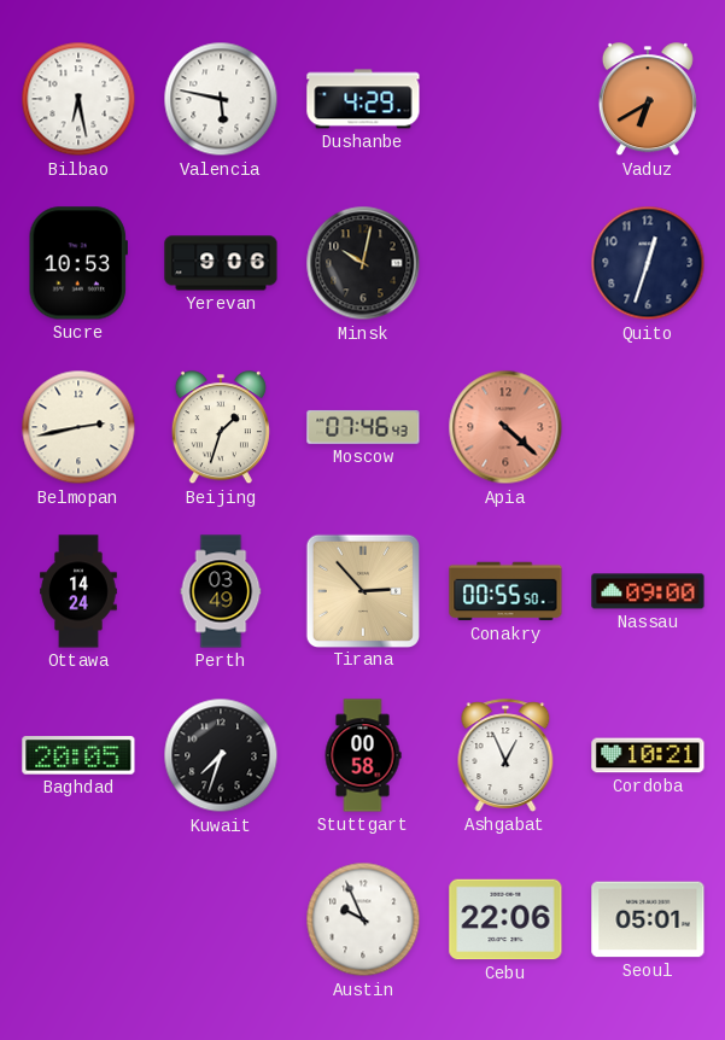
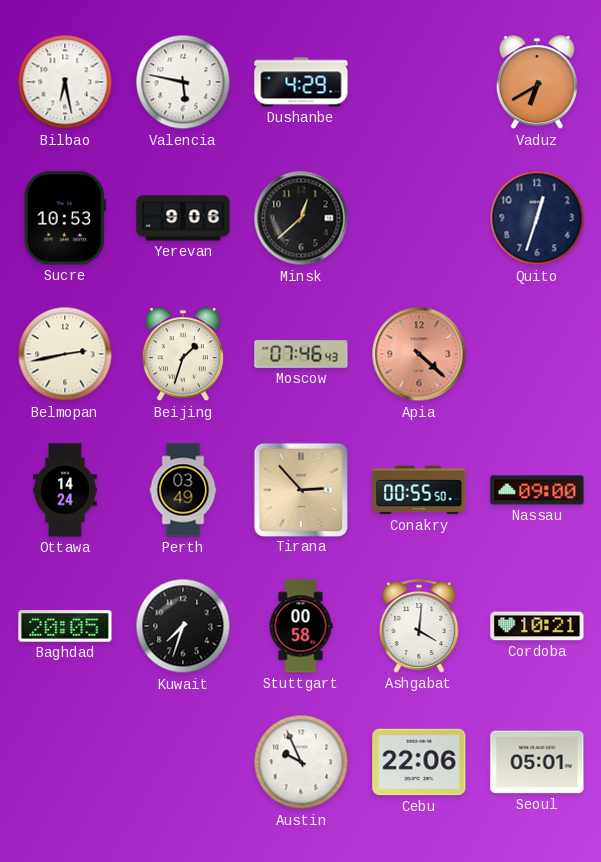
Minsk: 10:02 -> 12:38 (301, 218)
Ashgabat: 12:56 -> 4:01 (419, 626)
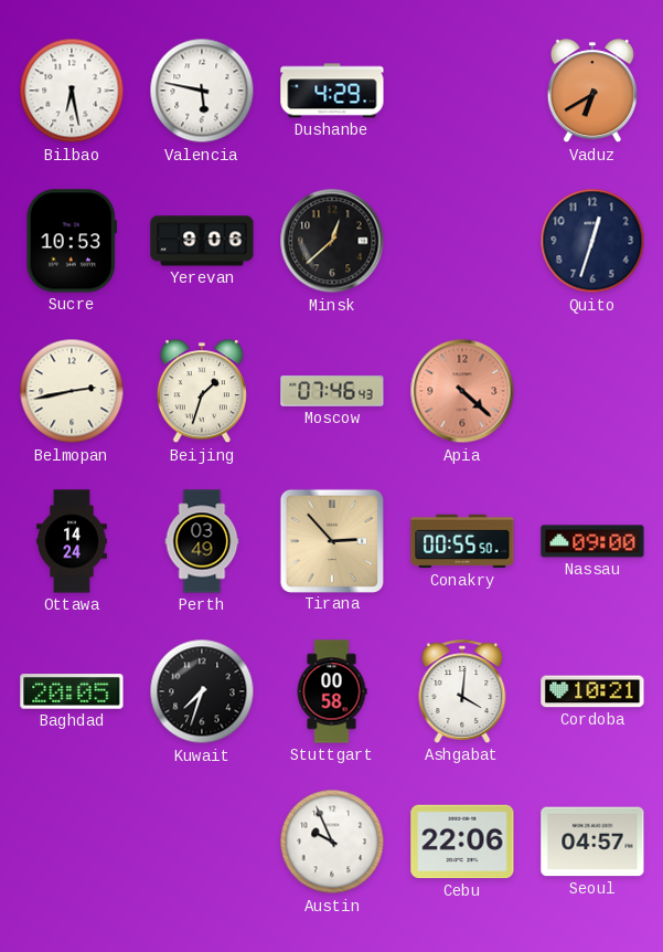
Seoul: 05:01 -> 04:57 (592, 842)
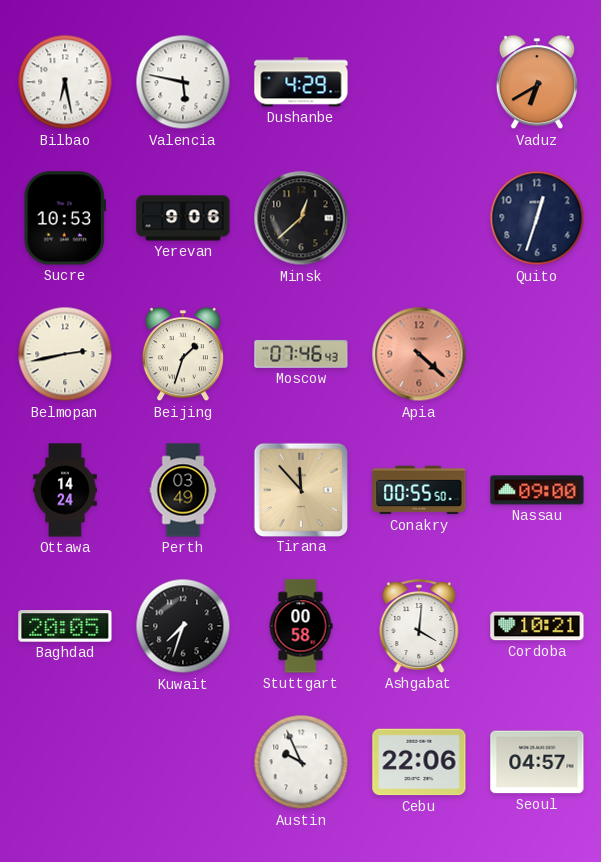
Tirana: 2:53 -> 11:53 (300, 489)
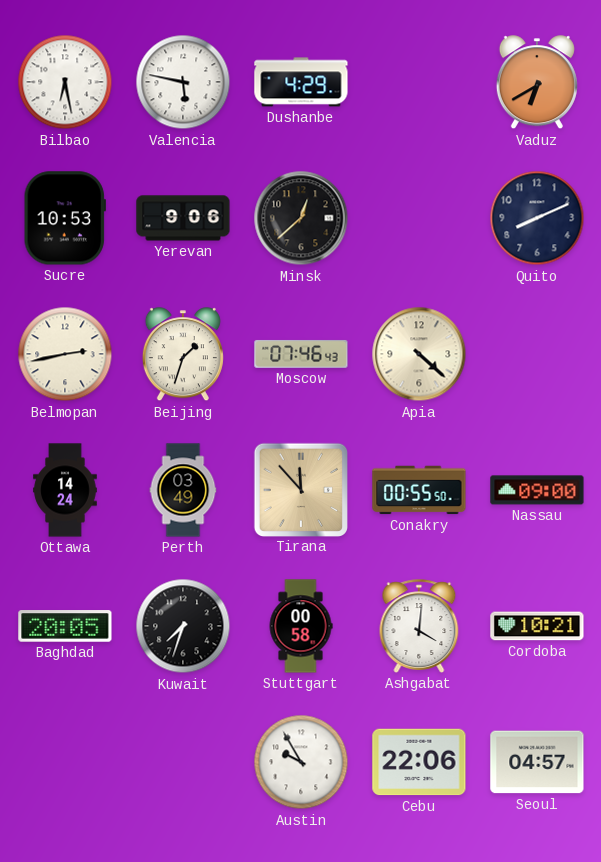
Quito: 12:33 -> 8:11 (537, 218)
Apia dial: salmon -> cream (419, 354)
Austin: 9:56 -> 9:55 (301, 762)
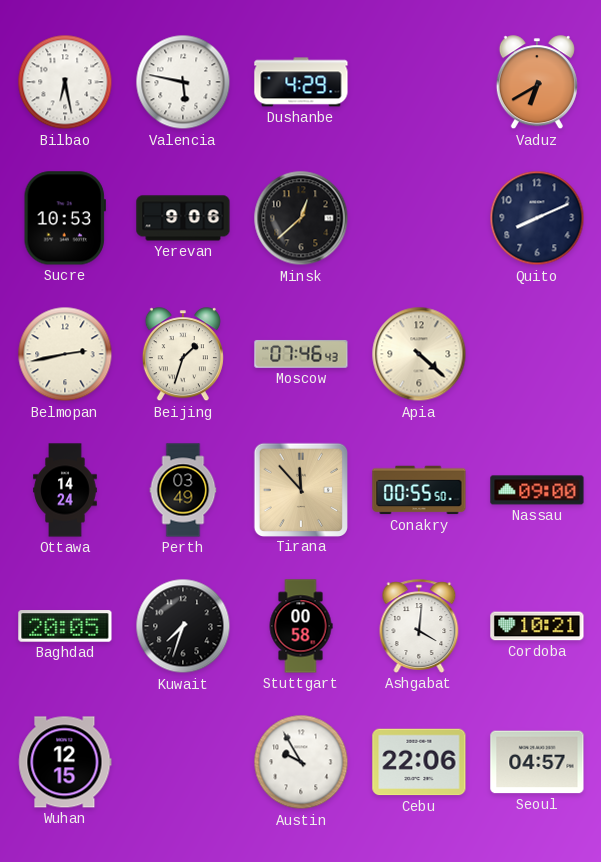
Wuhan: none -> 12:15 (65, 762)
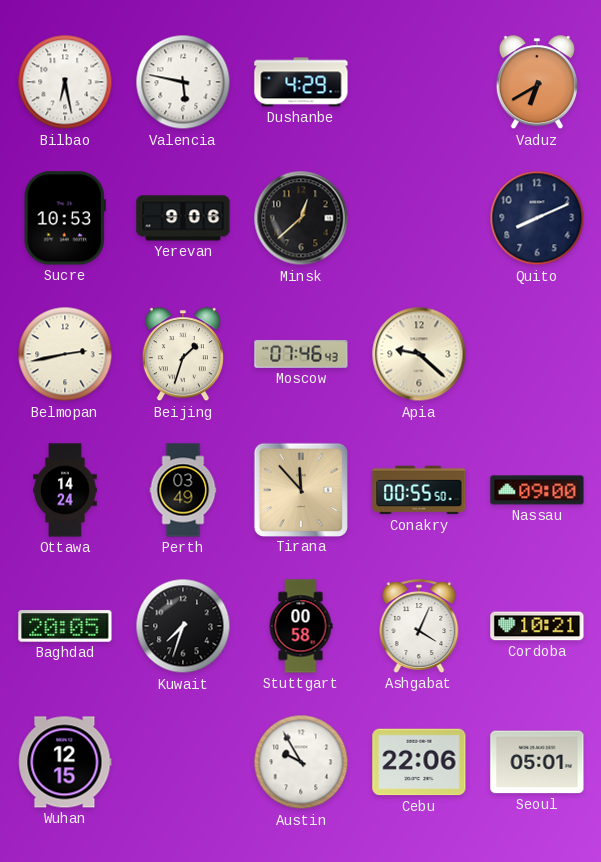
Apia: 4:22 -> 9:22 (419, 354)
Ashgabat: 4:01 -> 4:04 (419, 626)
Seoul: 04:57 -> 05:01 (537, 762)
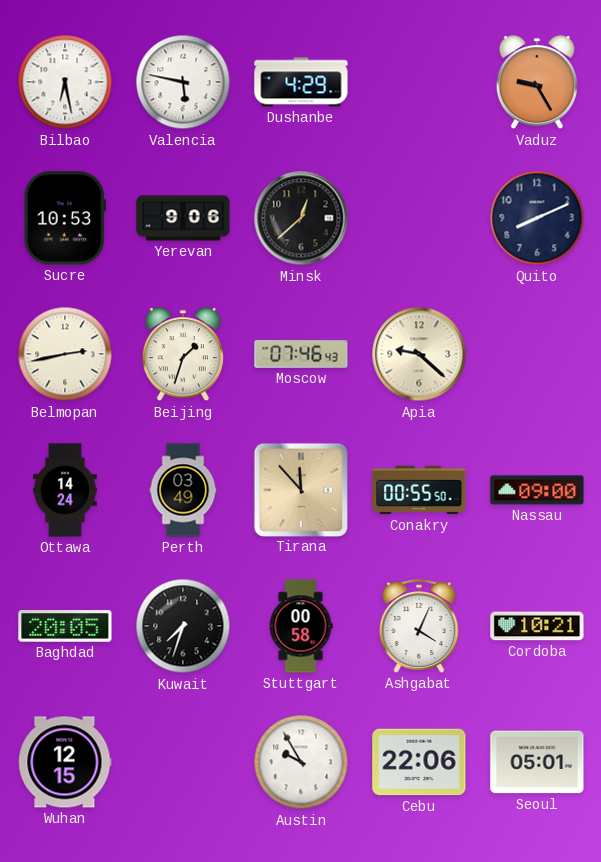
Vaduz: 6:40 -> 9:25 (537, 83)
